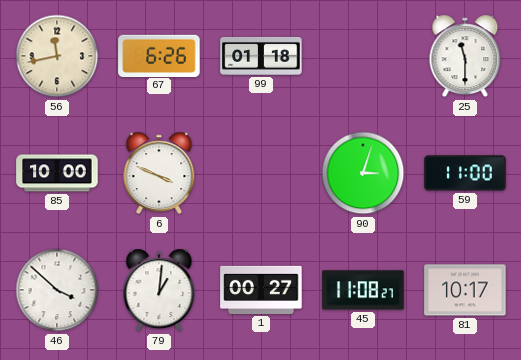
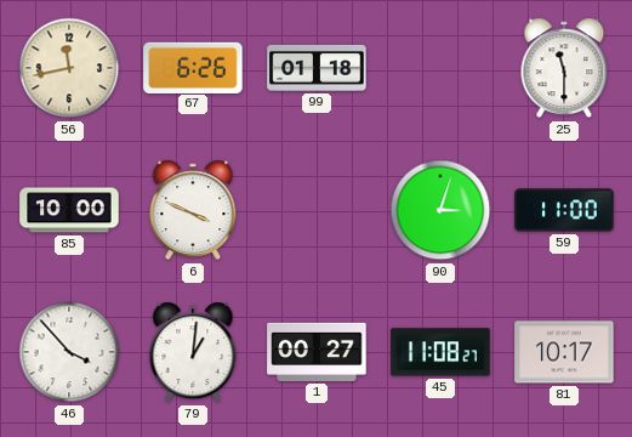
46: 3:52 -> 3:53 (69, 352)
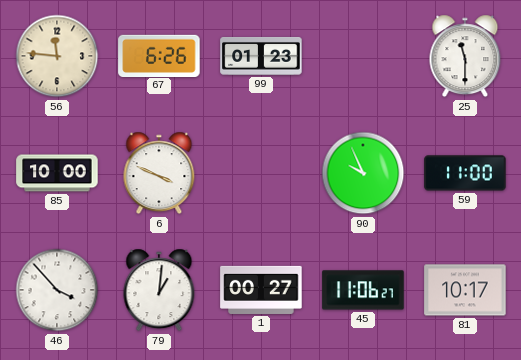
56: 11:43 -> 11:46 (57, 56)
99: 01:18 -> 01:23 (261, 56)
90: 3:03 -> 9:56 (363, 173)
45: 11:08 -> 11:06 (363, 290)
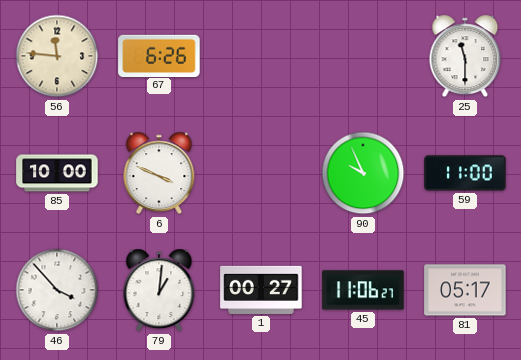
99: 01:23 -> none (261, 56)
81: 10:17 -> 05:17 (465, 290)
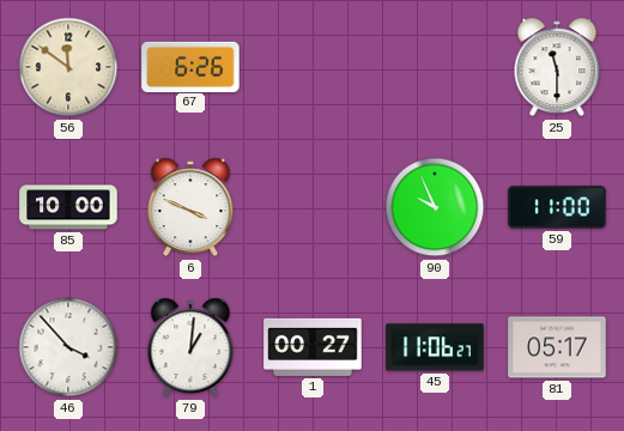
56: 11:46 -> 11:51 (68, 67)
